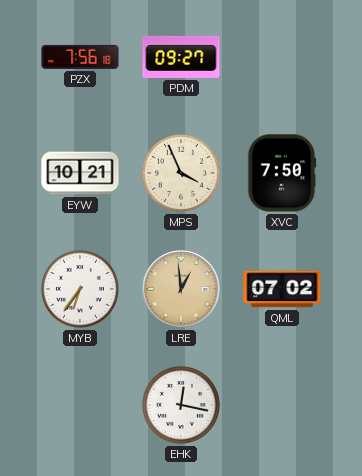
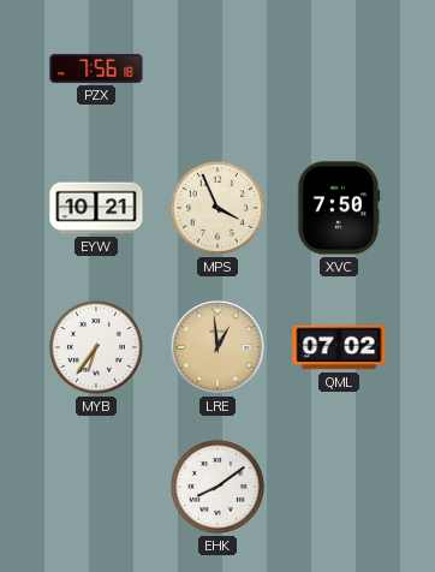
PDM: 09:27 -> none (181, 57)
EHK: 12:17 -> 8:09 (218, 487)
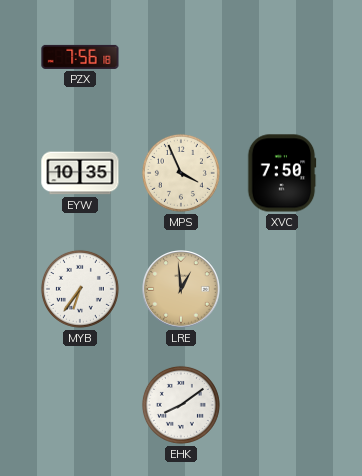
EYW: 10:21 -> 10:35 (80, 173)
QML: 07:02 -> none (339, 347)
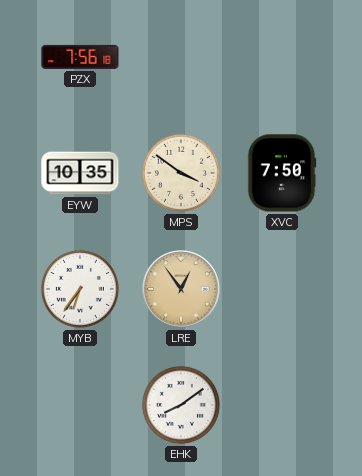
MPS: 3:56 -> 3:51 (181, 173)
LRE: 12:59 -> 12:54 (181, 289)
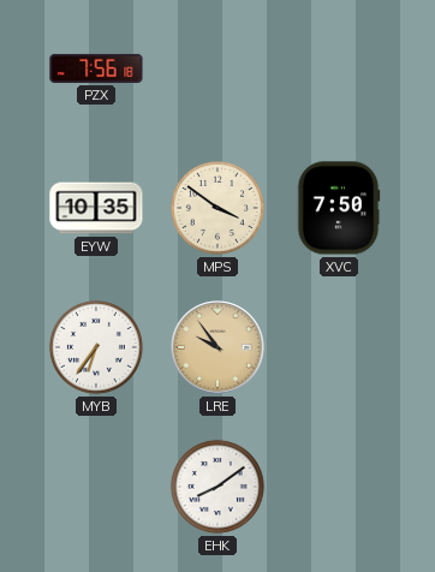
LRE: 12:54 -> 9:54 (218, 347)
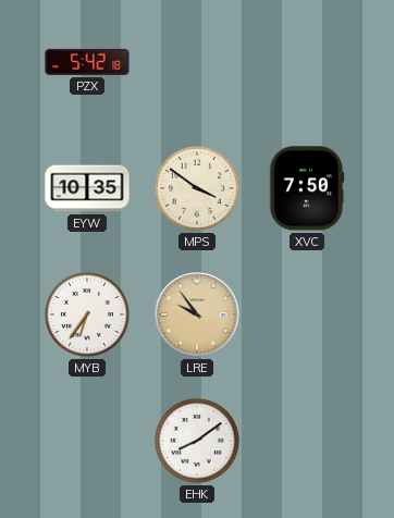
PZX: 7:56 -> 5:42 (87, 62)
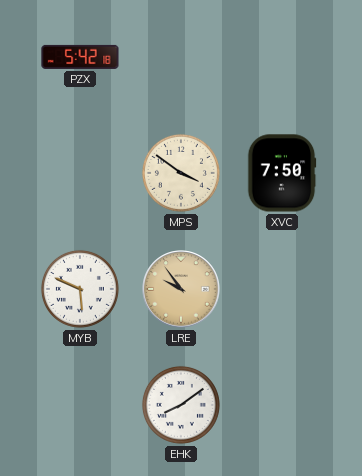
EYW: 10:35 -> none (87, 188)
MYB: 6:36 -> 5:49 (80, 289)
